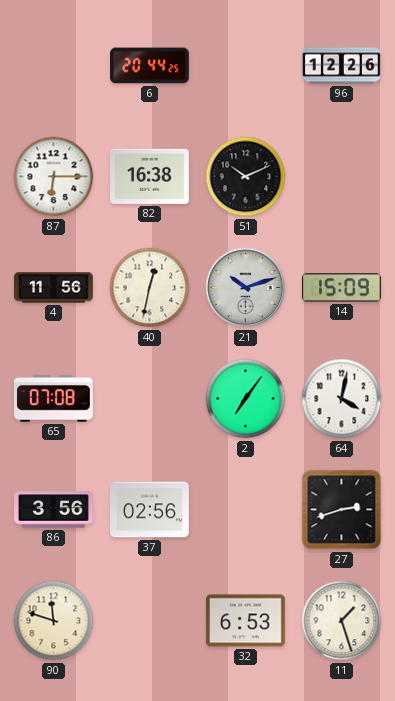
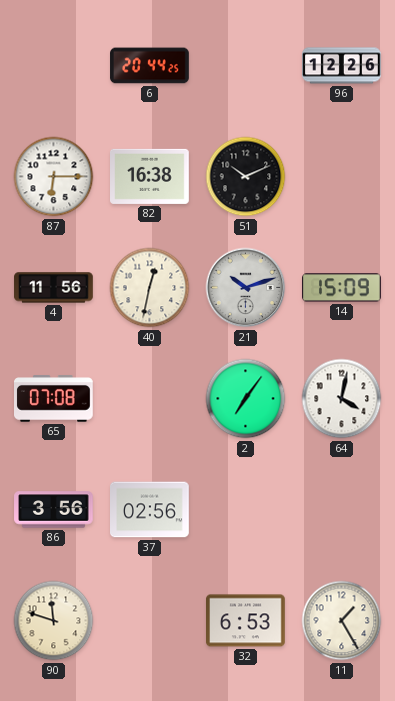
27: 2:42 -> none (342, 510)
11: 1:27 -> 1:25 (342, 621)
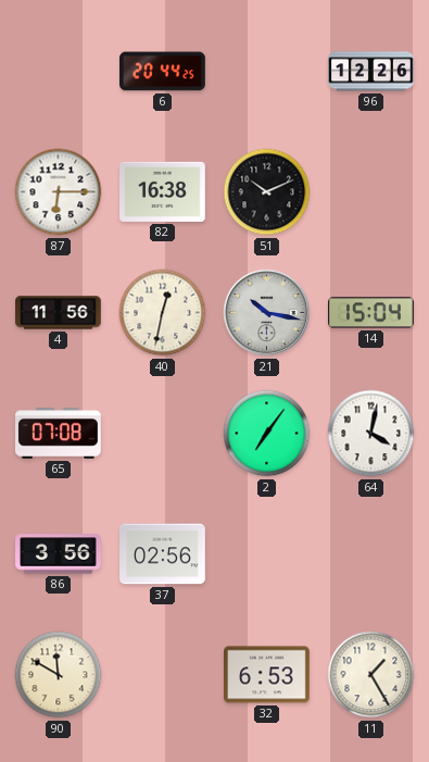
21: 10:12 -> 10:17 (267, 313)
14: 15:09 -> 15:04 (371, 313)
90: 11:48 -> 11:50 (59, 675)
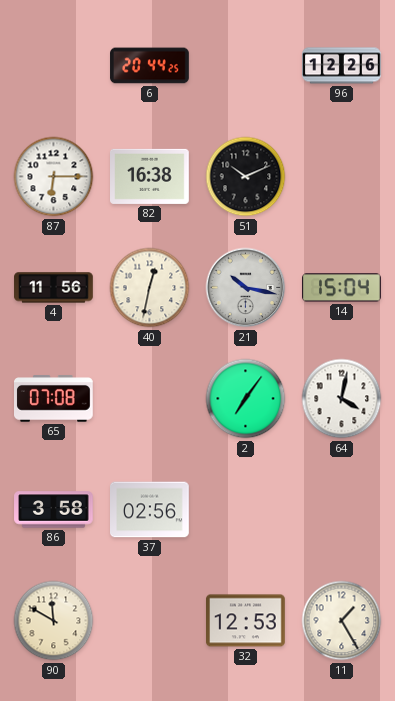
86: 3:56 -> 3:58 (54, 510)
32: 6:53 -> 12:53 (246, 621)
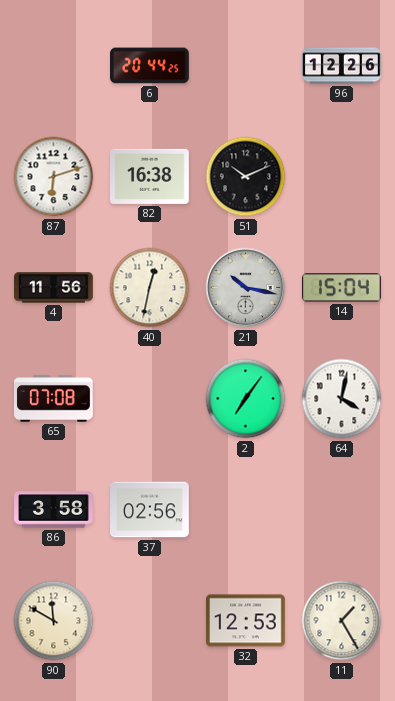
87: 6:15 -> 6:12 (54, 177)
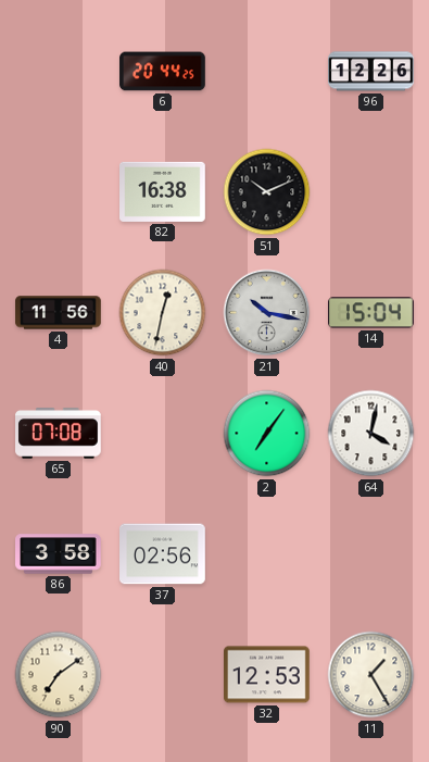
87: 6:12 -> none (54, 177)
90: 11:50 -> 7:09 (59, 675)
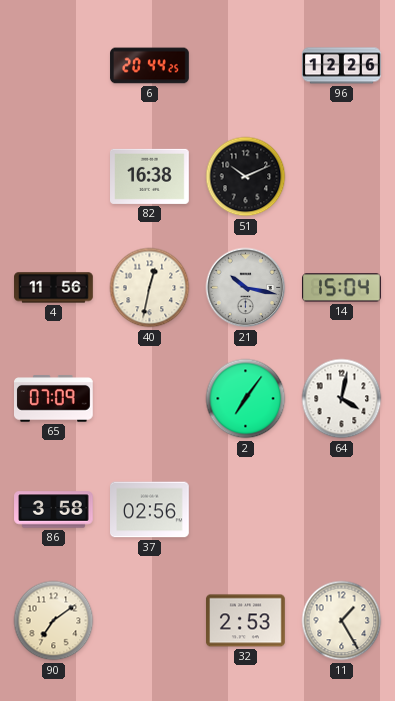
65: 07:08 -> 07:09 (54, 399)
32: 12:53 -> 2:53 (246, 621)
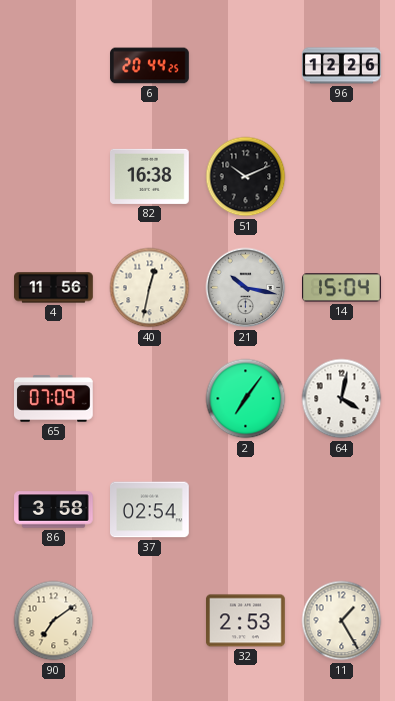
37: 02:56 -> 02:54 (150, 510)
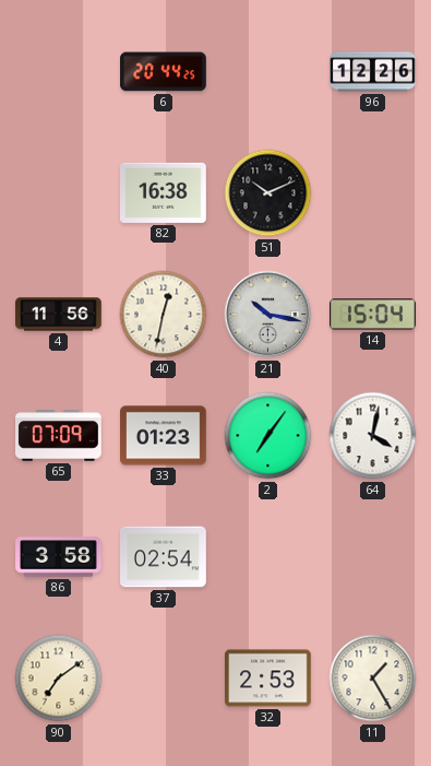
33: none -> 01:23 (164, 436)
